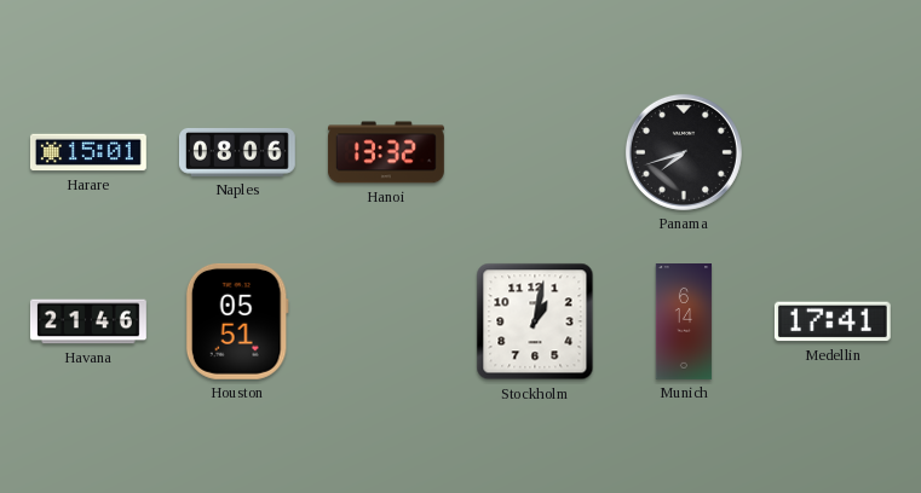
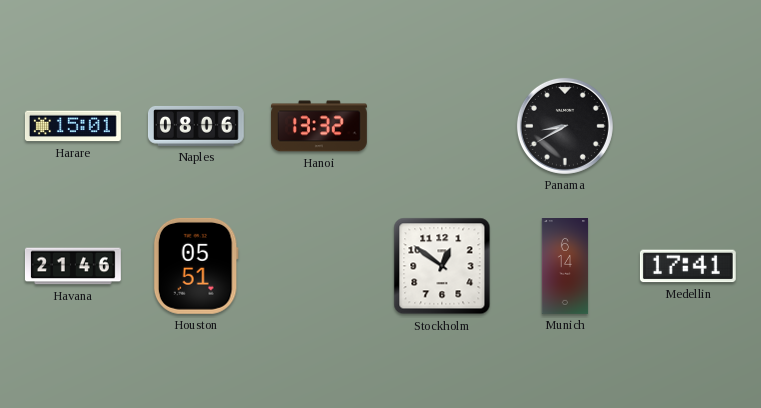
Panama: 7:42 -> 8:40 (565, 126)
Stockholm: 1:02 -> 12:51 (442, 266)
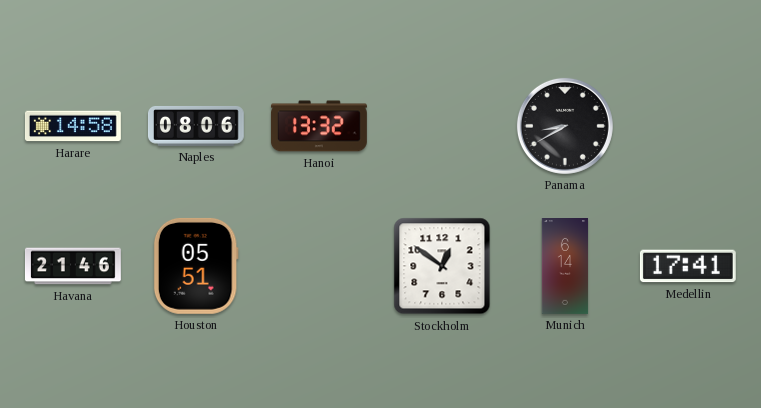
Harare: 15:01 -> 14:58 (73, 126)
